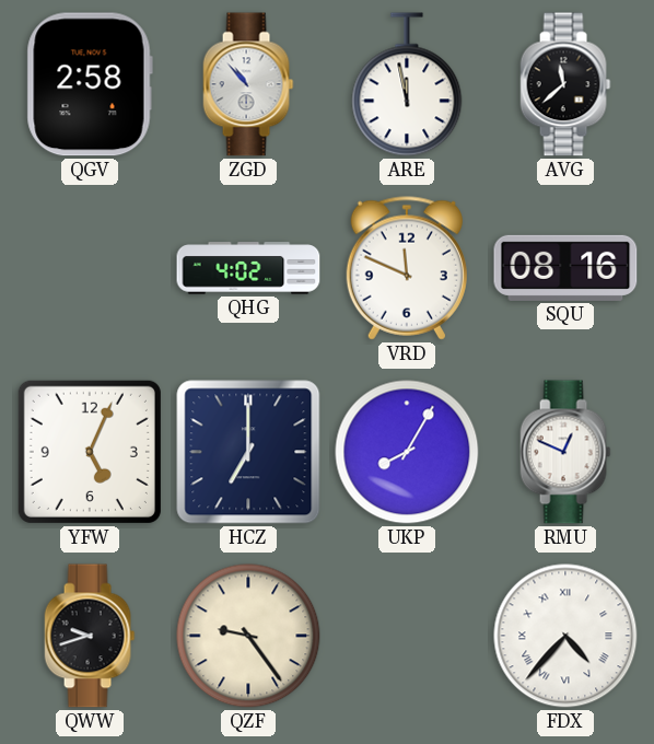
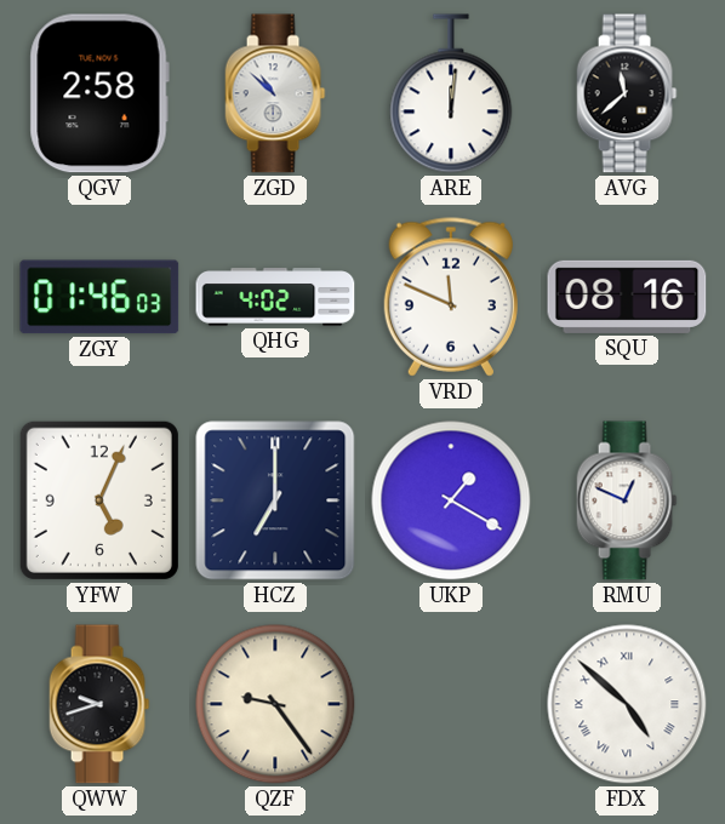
ZGD: 10:53 -> 10:52 (275, 93)
ARE: 11:58 -> 12:01 (451, 93)
ZGY: none -> 01:46 (99, 297)
UKP: 8:05 -> 1:20 (451, 500)
FDX: 4:37 -> 4:52 (627, 704)
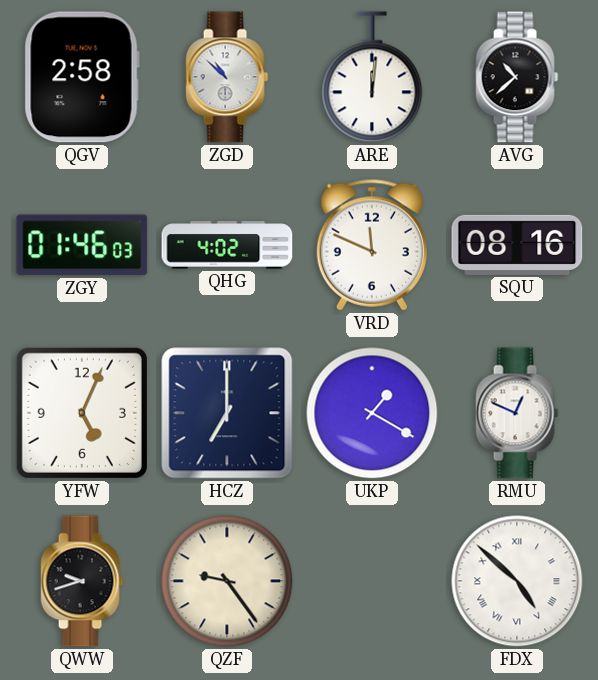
AVG: 11:38 -> 10:38 (517, 77)
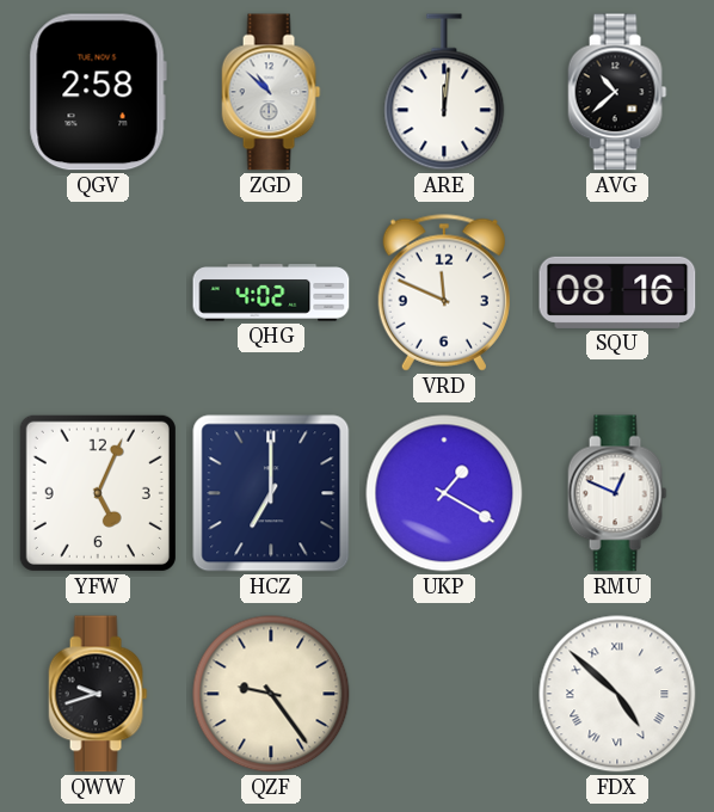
ZGY: 01:46 -> none (82, 245)
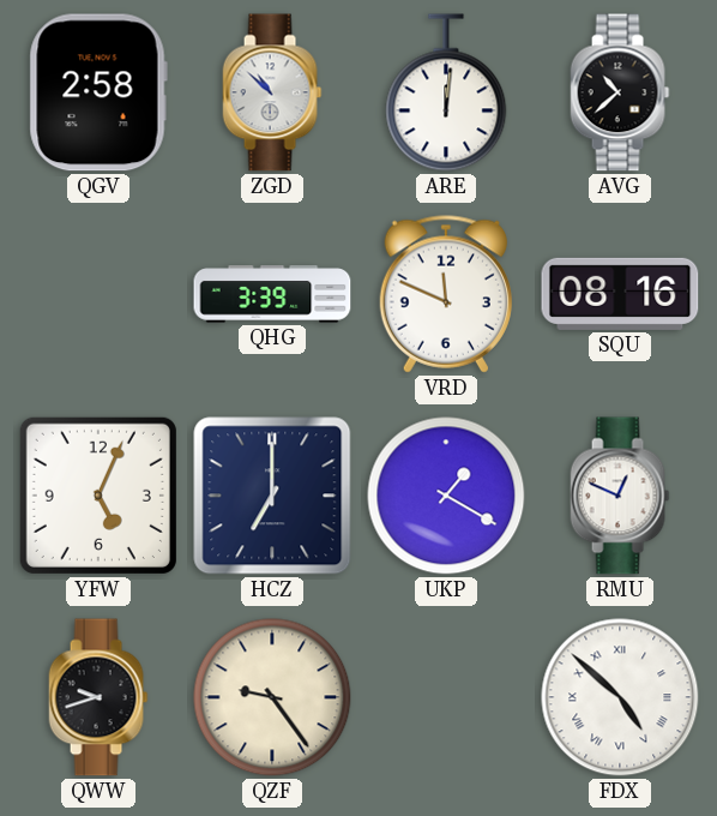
QHG: 4:02 -> 3:39 (272, 294)
